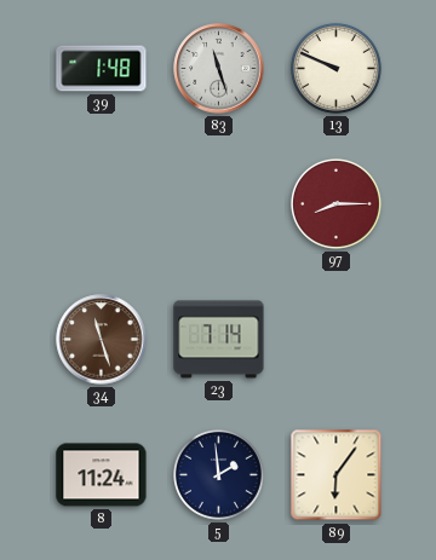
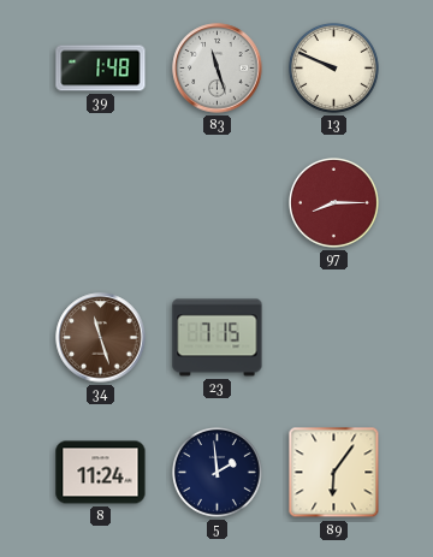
23: 7:14 -> 7:15 (218, 338)
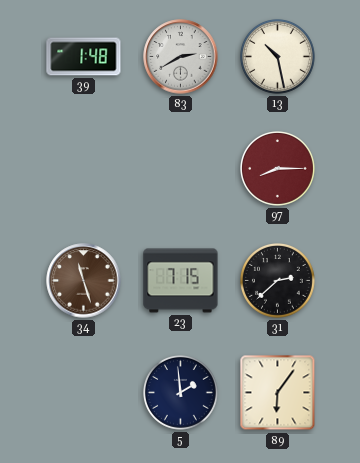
83: 11:27 -> 2:40 (181, 57)
13: 9:49 -> 10:28 (278, 57)
31: none -> 2:38 (278, 281)
8: 11:24 -> none (101, 473)
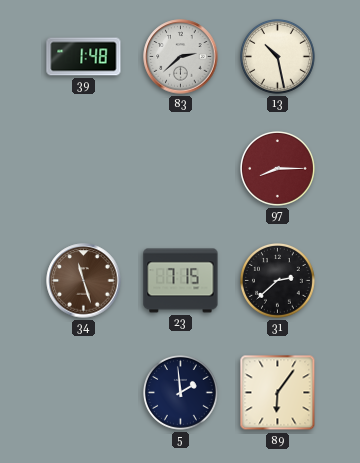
83: 2:40 -> 2:38 (181, 57)
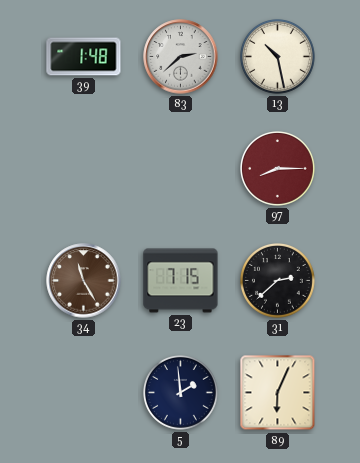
34: 11:27 -> 11:25 (84, 281)
89: 6:06 -> 6:04 (278, 393)
